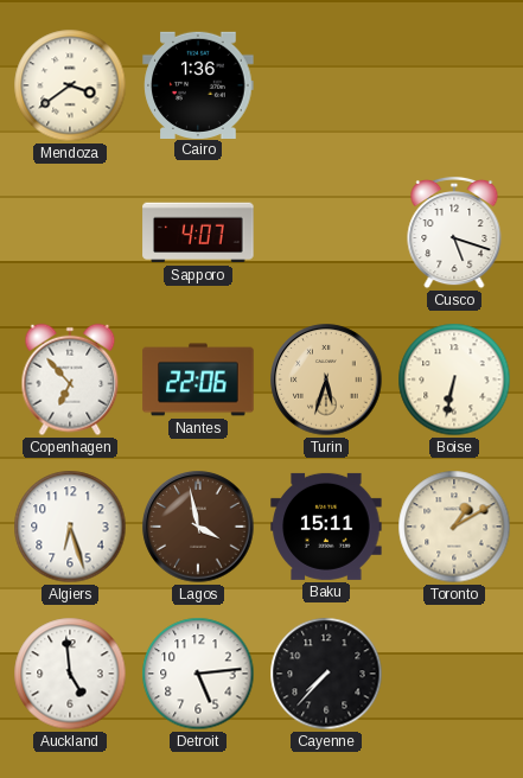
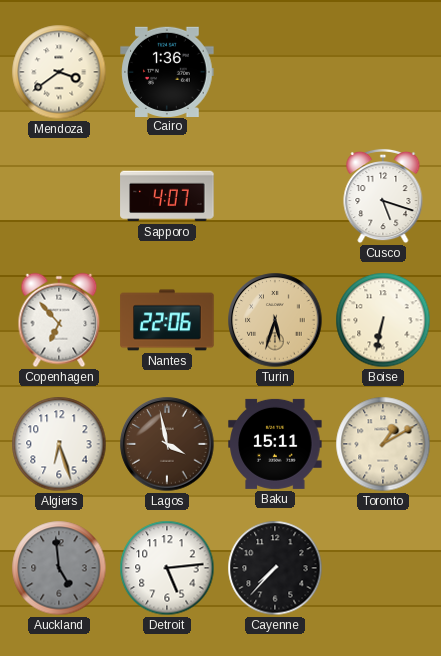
Auckland dial: white -> grey (59, 568)
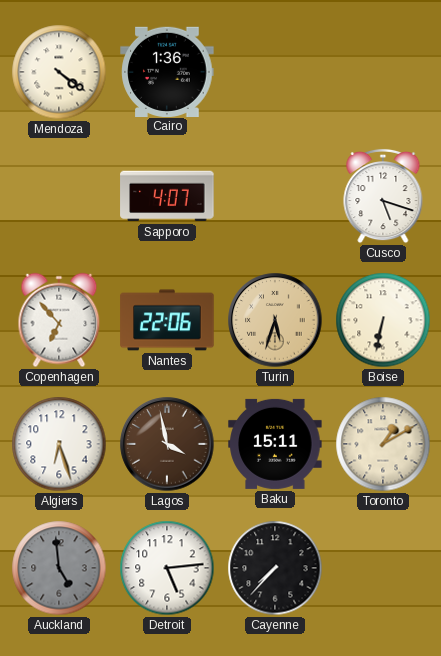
Mendoza: 3:39 -> 4:21 (59, 72)
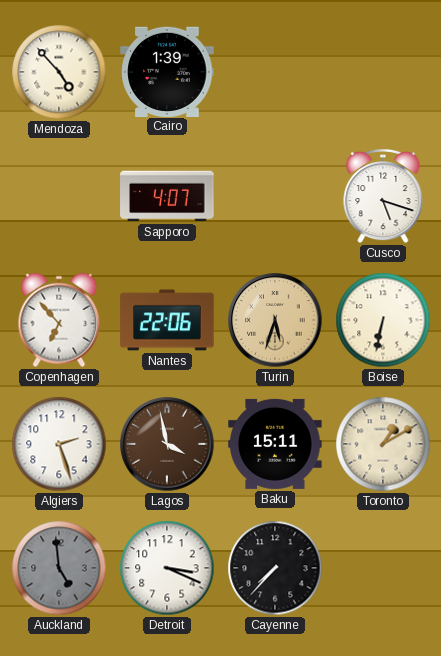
Mendoza: 4:21 -> 4:53 (59, 72)
Cairo: 1:36 -> 1:39 (167, 71)
Algiers: 6:27 -> 2:27 (59, 444)
Detroit: 5:14 -> 3:19 (167, 568)
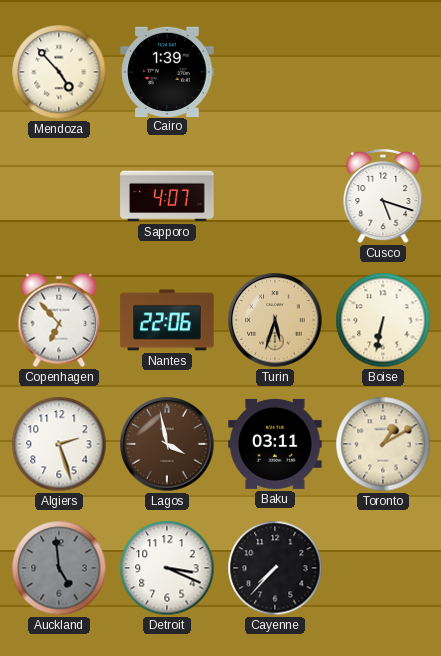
Baku: 15:11 -> 03:11 (275, 444)
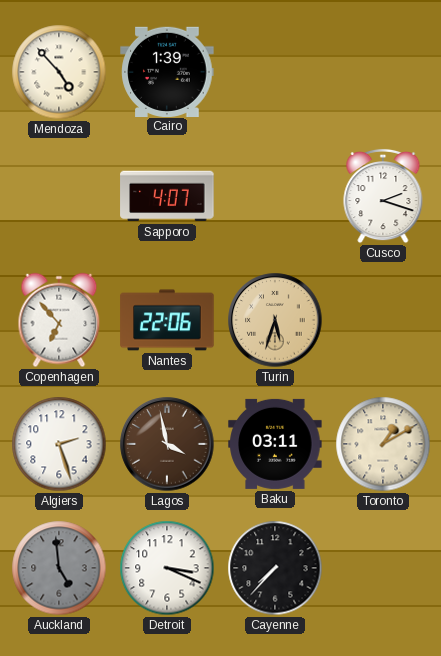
Cusco: 5:18 -> 2:18 (383, 196)
Boise: 6:32 -> none (383, 320)
